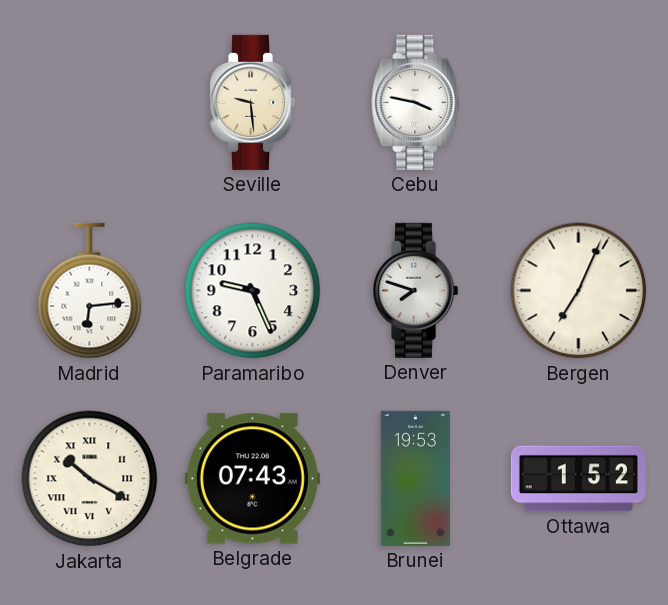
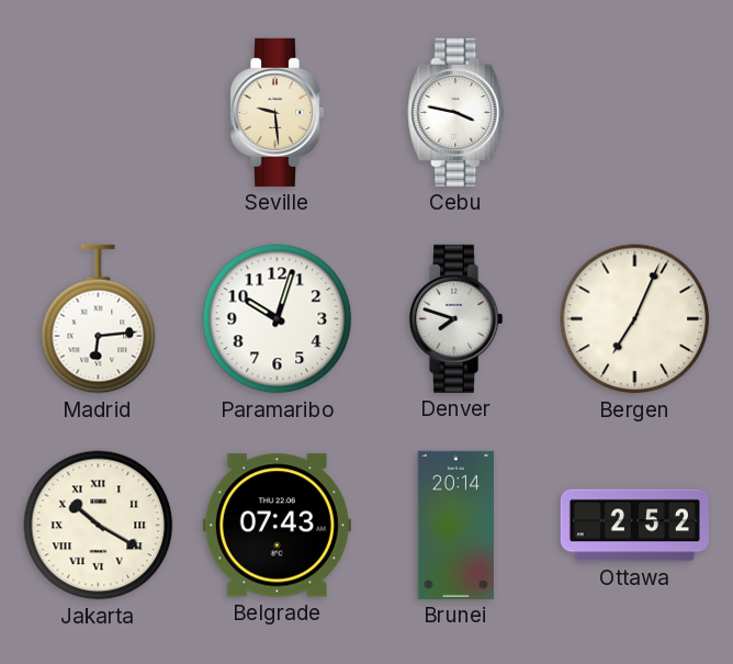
Paramaribo: 9:26 -> 10:03 (278, 319)
Brunei: 19:53 -> 20:14 (456, 525)
Ottawa: 1:52 -> 2:52 (634, 526)
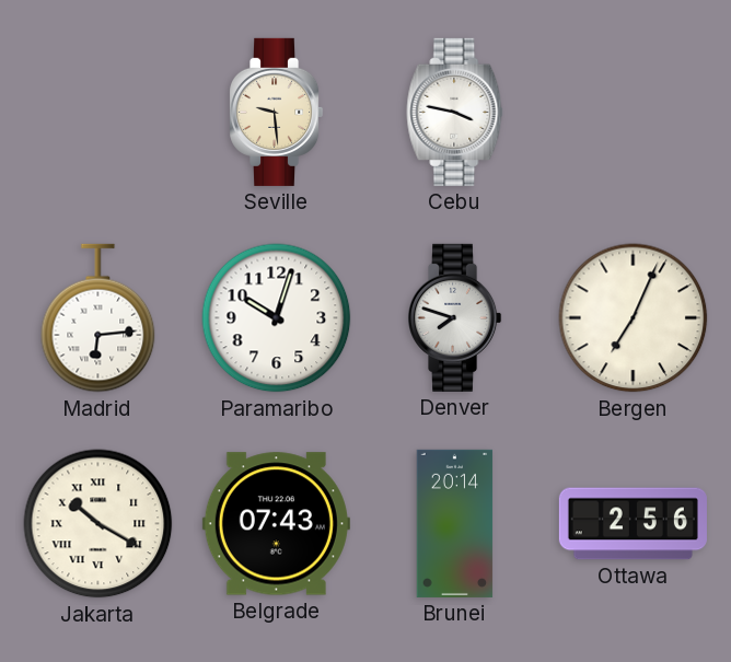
Ottawa: 2:52 -> 2:56 (633, 524)
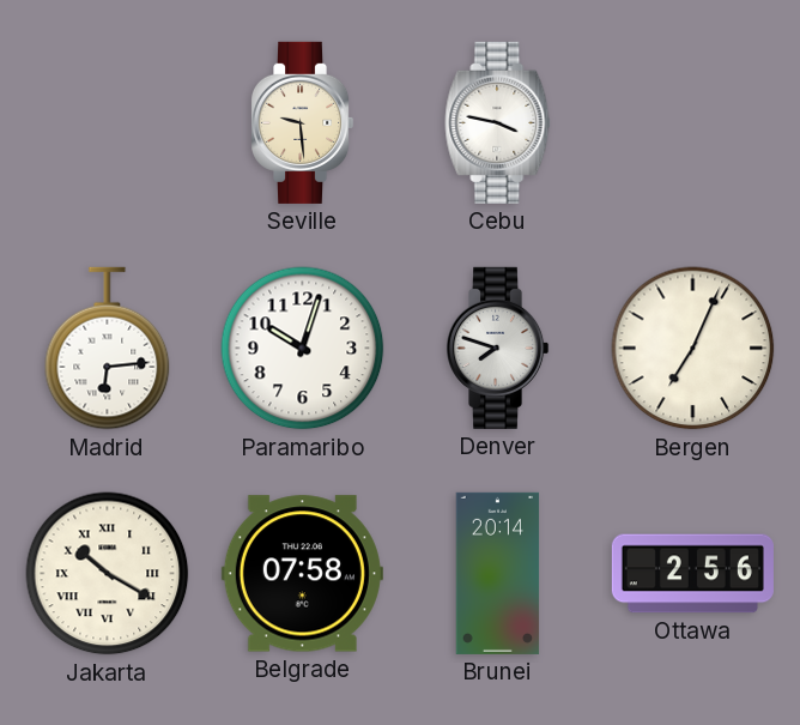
Belgrade: 07:43 -> 07:58 (302, 574)
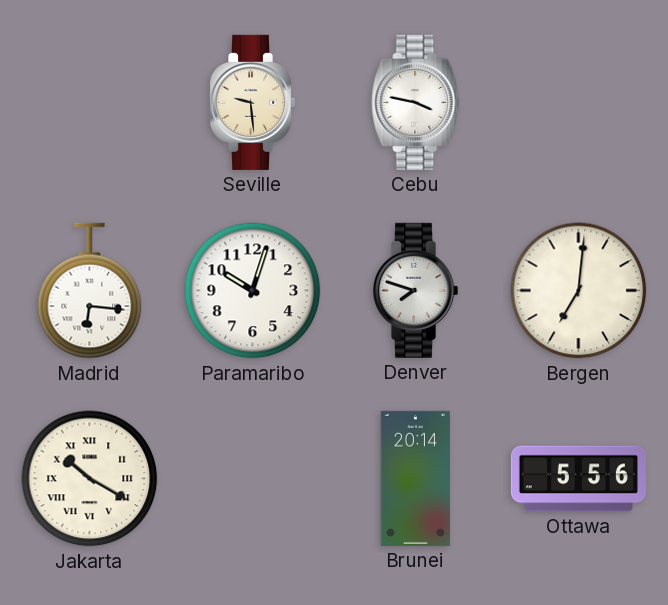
Madrid: 6:14 -> 6:16 (90, 291)
Bergen: 7:04 -> 7:01 (579, 291)
Belgrade: 07:58 -> none (302, 574)
Ottawa: 2:56 -> 5:56 (578, 479)
